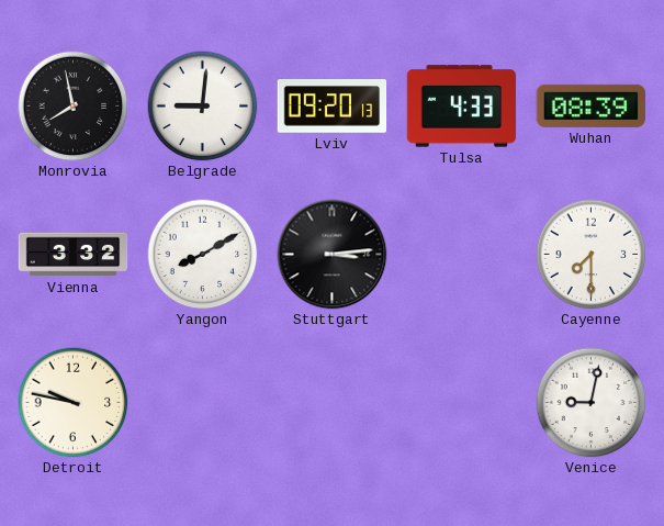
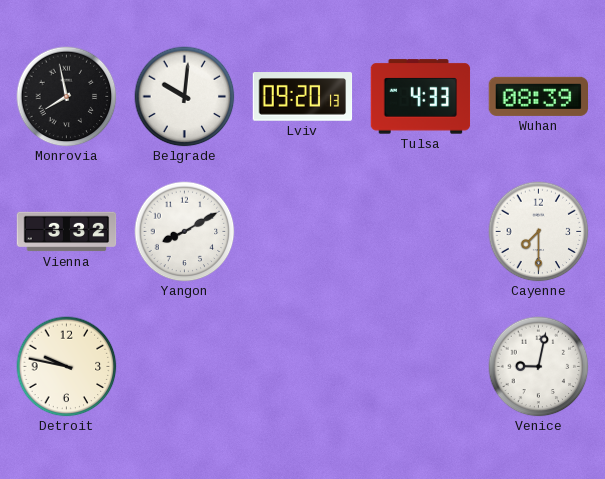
Belgrade: 9:01 -> 10:01 (185, 97)
Stuttgart: 3:14 -> none (333, 255)
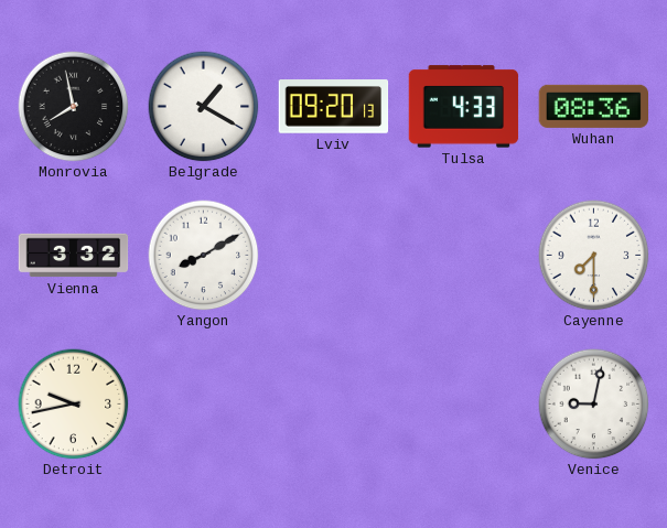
Belgrade: 10:01 -> 1:20 (204, 107)
Wuhan: 08:39 -> 08:36 (593, 106)
Detroit: 9:47 -> 9:43 (74, 405)
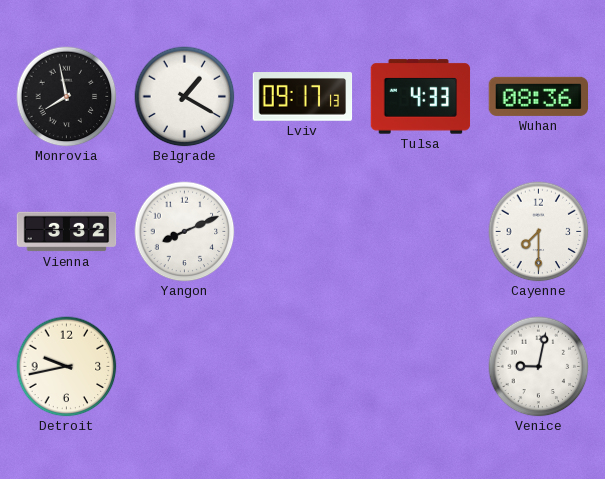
Lviv: 09:20 -> 09:17 (303, 97)
Yangon: 8:10 -> 8:11 (185, 232)
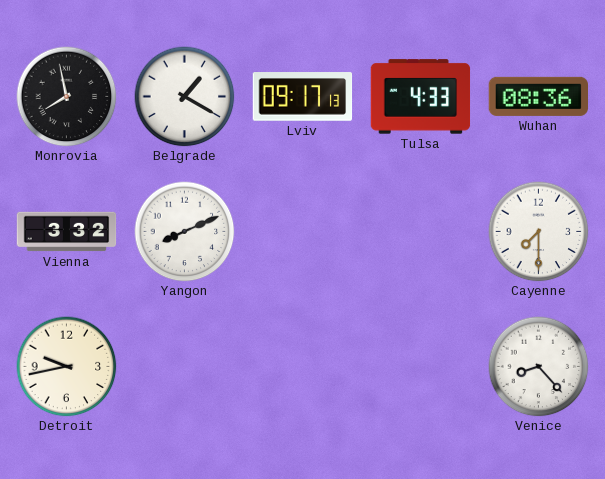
Venice: 9:02 -> 8:23 (539, 367)
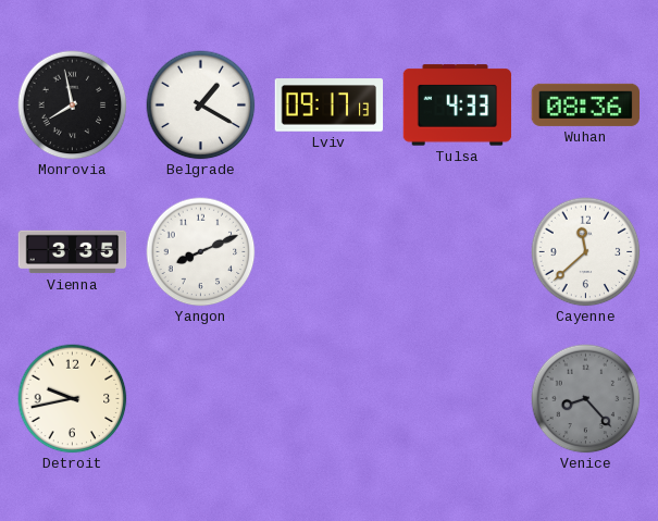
Vienna: 3:32 -> 3:35 (73, 252)
Cayenne: 7:30 -> 11:38 (586, 252)
Venice dial: white -> grey (586, 399)
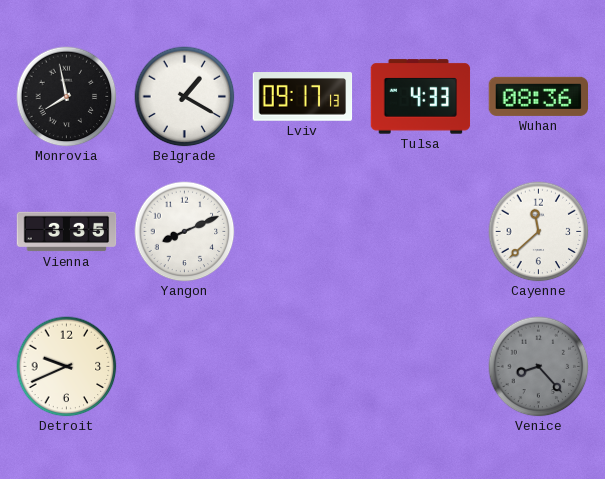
Detroit: 9:43 -> 9:41 (67, 367)
